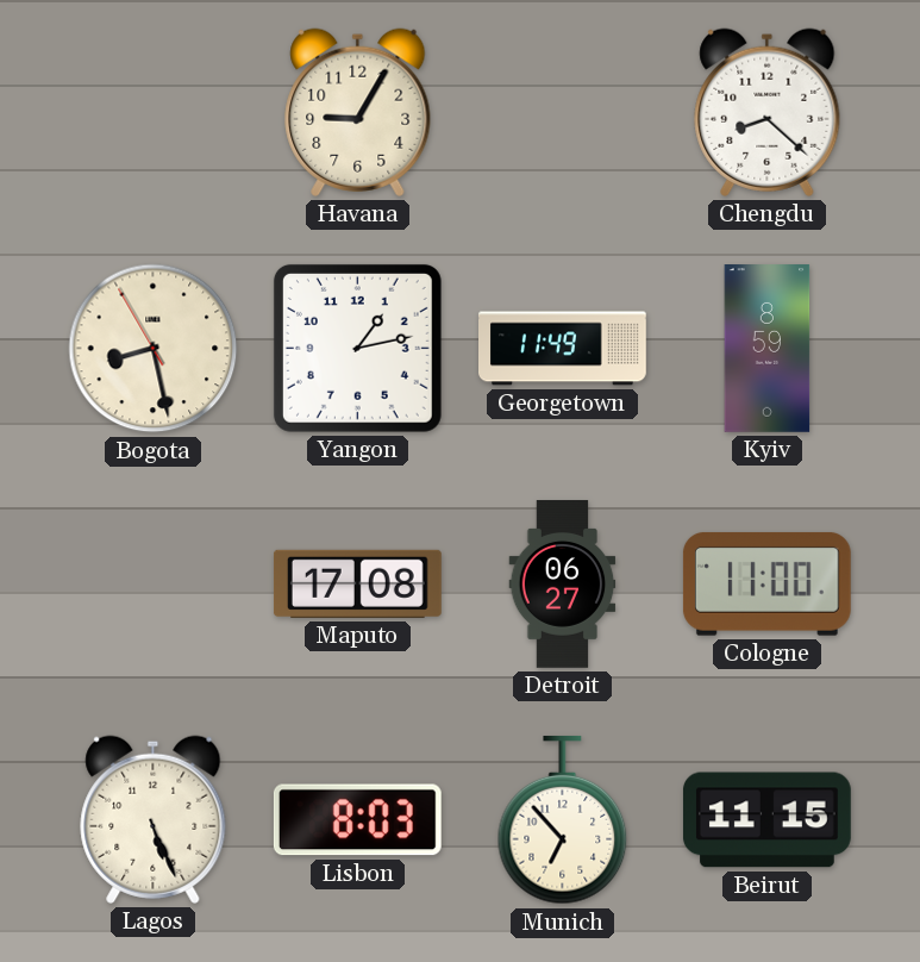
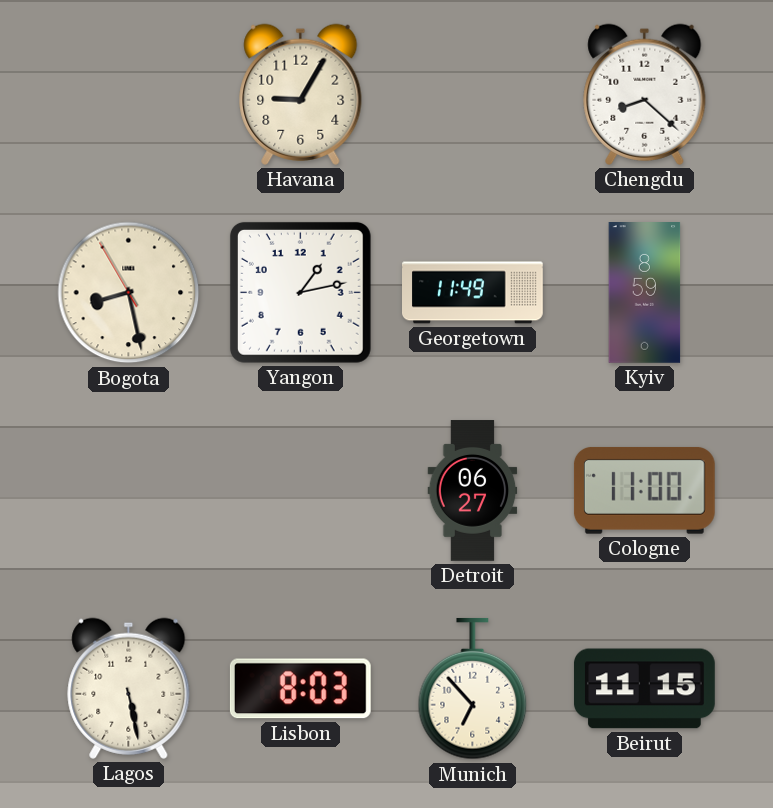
Maputo: 17:08 -> none (357, 583)
Lagos: 5:26 -> 5:28 (129, 688)
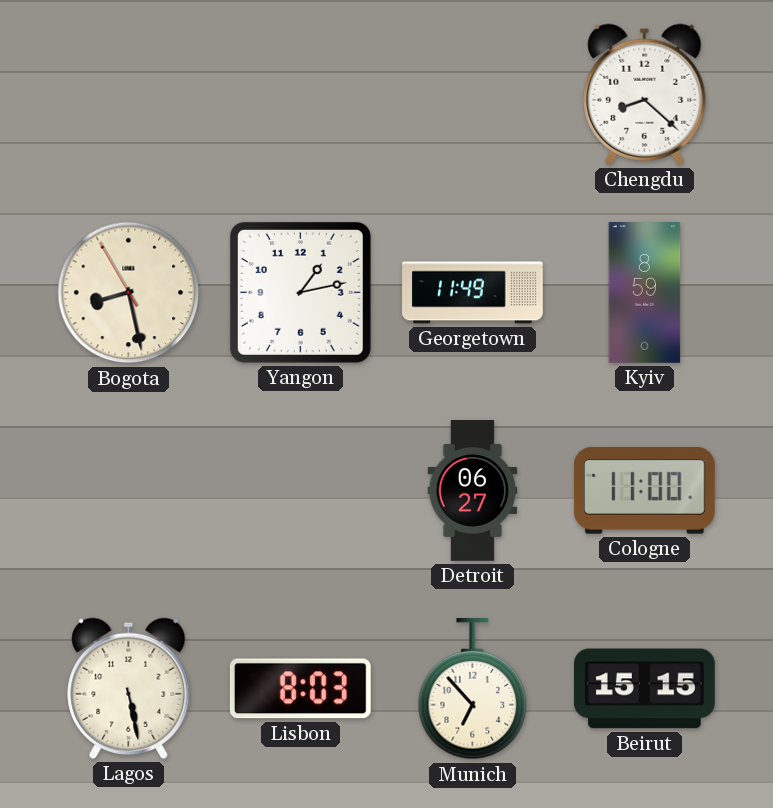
Havana: 9:05 -> none (301, 94)
Beirut: 11:15 -> 15:15 (644, 689)
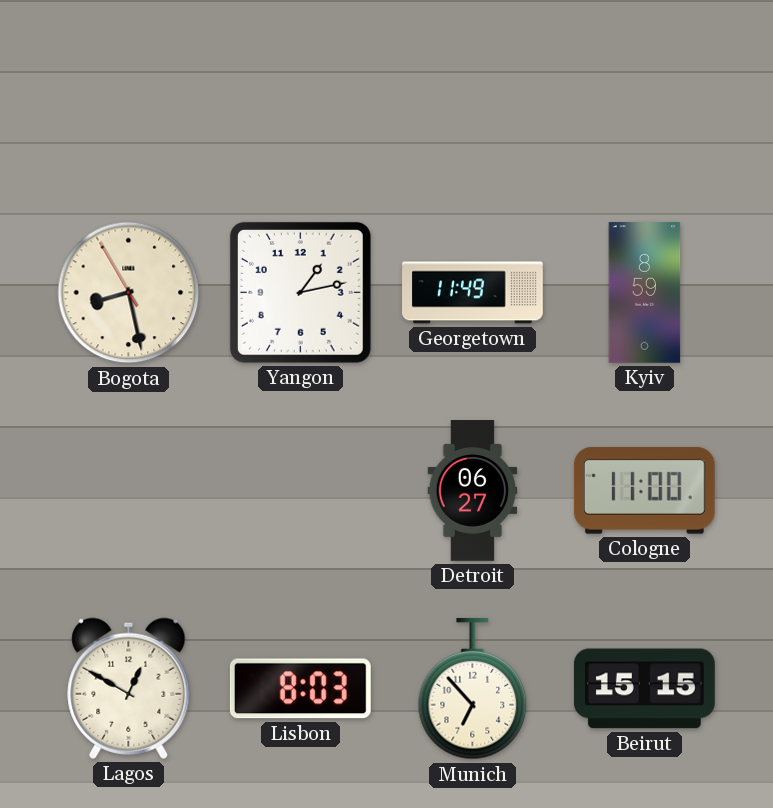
Chengdu: 8:22 -> none (645, 94)
Lagos: 5:28 -> 12:50 (129, 688)
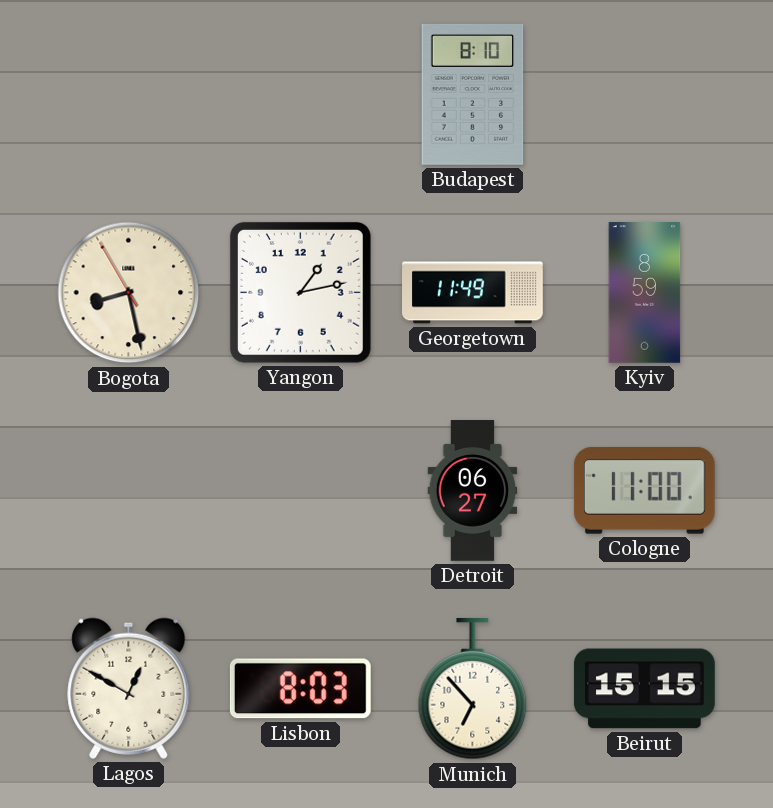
Budapest: none -> 8:10 (473, 94)
